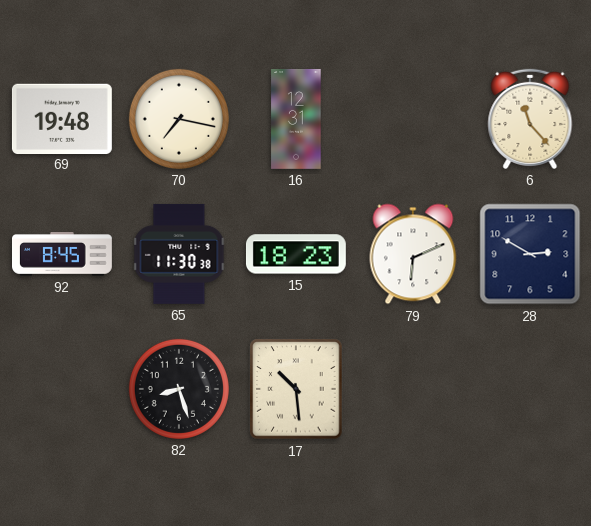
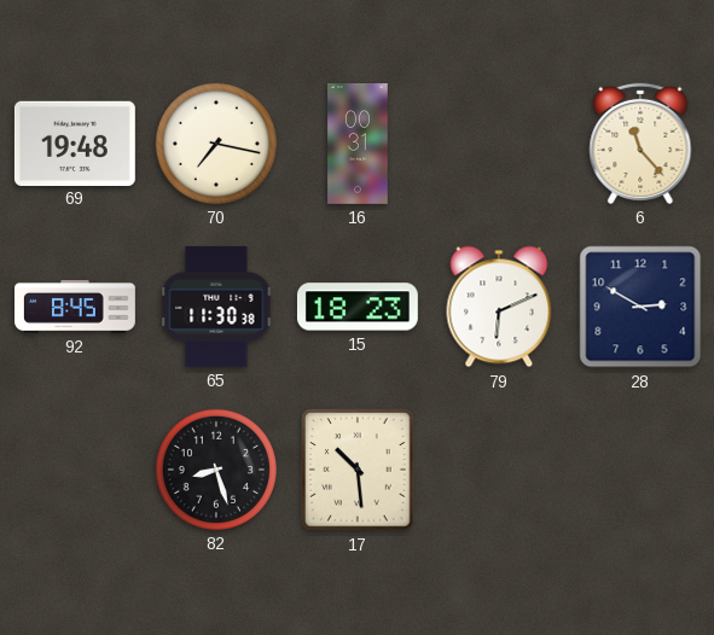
16: 12:31 -> 00:31 (358, 145)
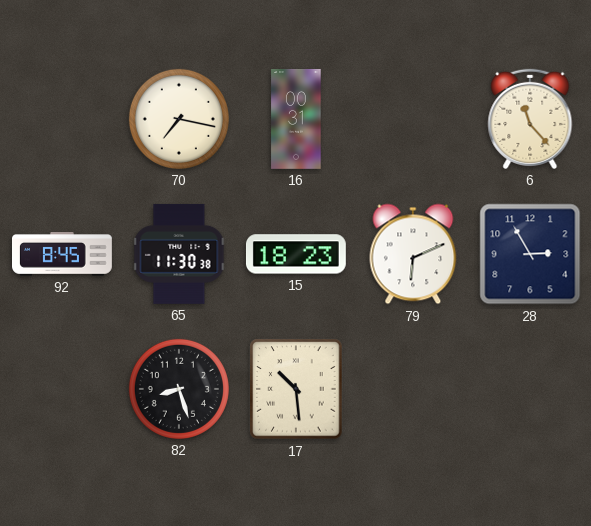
69: 19:48 -> none (75, 142)
28: 2:50 -> 2:55 (530, 254)
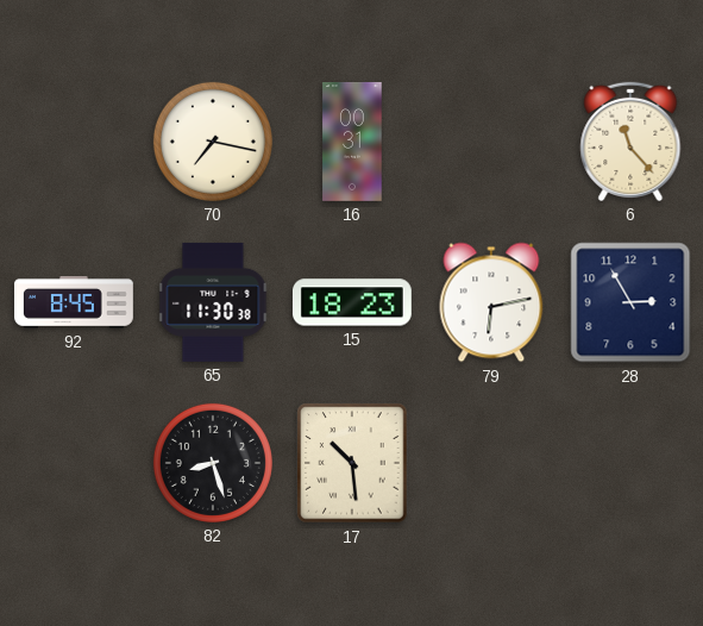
79: 6:11 -> 6:13 (491, 302)
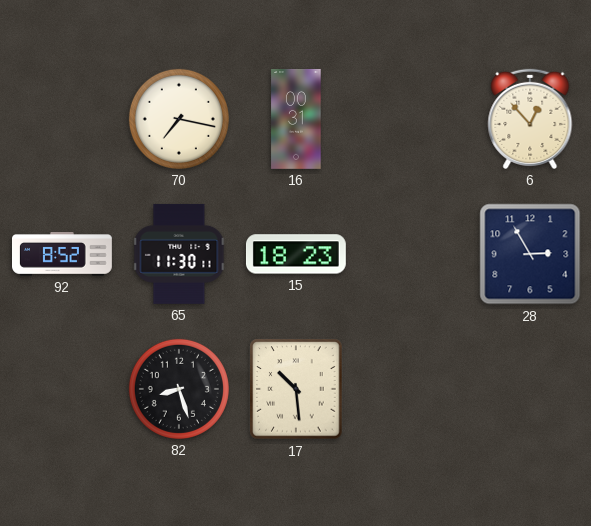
6: 11:23 -> 12:53 (530, 119)
92: 8:45 -> 8:52 (63, 254)
65: 11:30:38 -> 11:30:11 (179, 254)
79: 6:13 -> none (491, 302)
